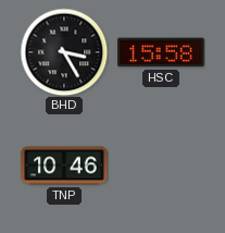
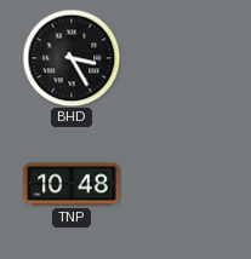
HSC: 15:58 -> none (161, 52)
TNP: 10:46 -> 10:48 (72, 184)
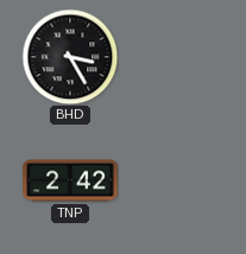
TNP: 10:48 -> 2:42 (70, 180)
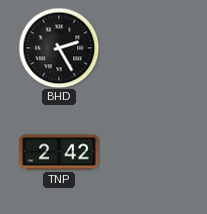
BHD: 3:25 -> 2:25 (59, 48)
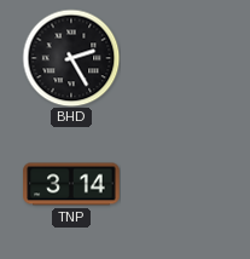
TNP: 2:42 -> 3:14 (71, 184)
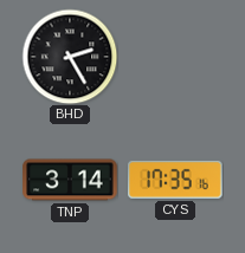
CYS: none -> 17:35 (175, 180)
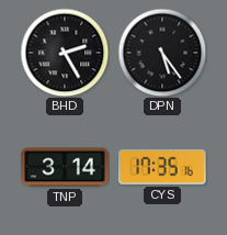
DPN: none -> 5:24 (162, 53)
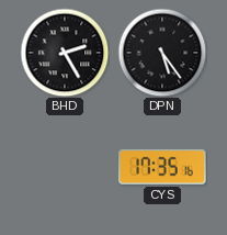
TNP: 3:14 -> none (65, 167)
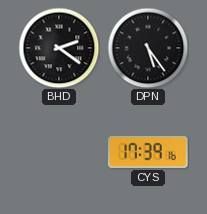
BHD: 2:25 -> 2:21 (59, 48)
CYS: 17:35 -> 17:39 (148, 152)
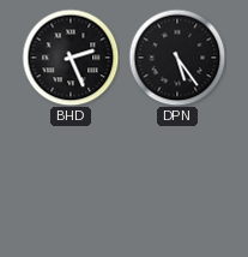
BHD: 2:21 -> 2:26 (71, 58)
CYS: 17:39 -> none (148, 152)
